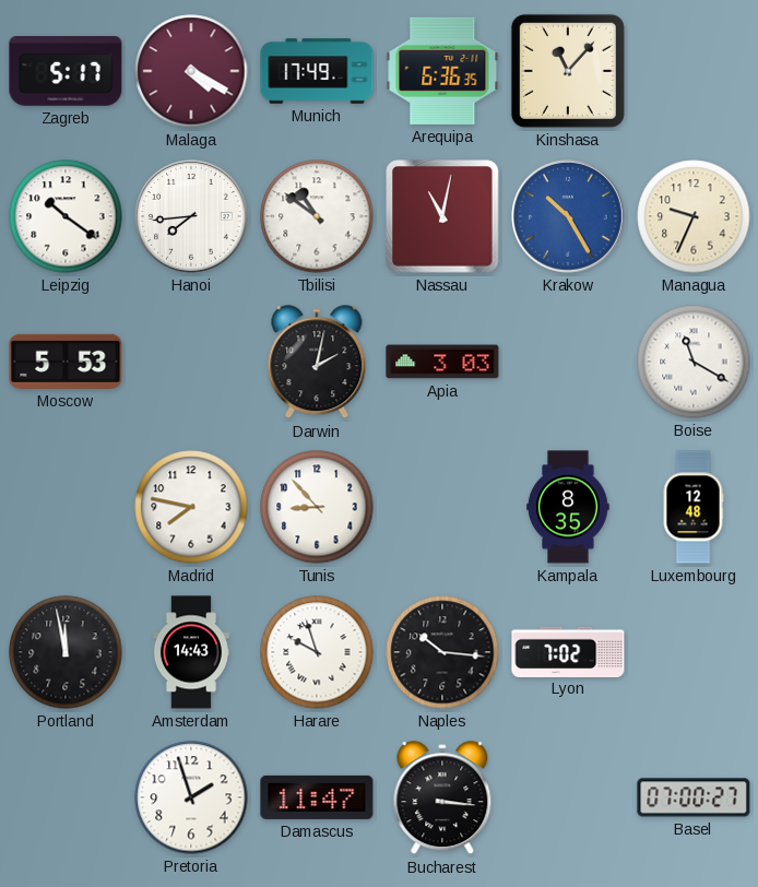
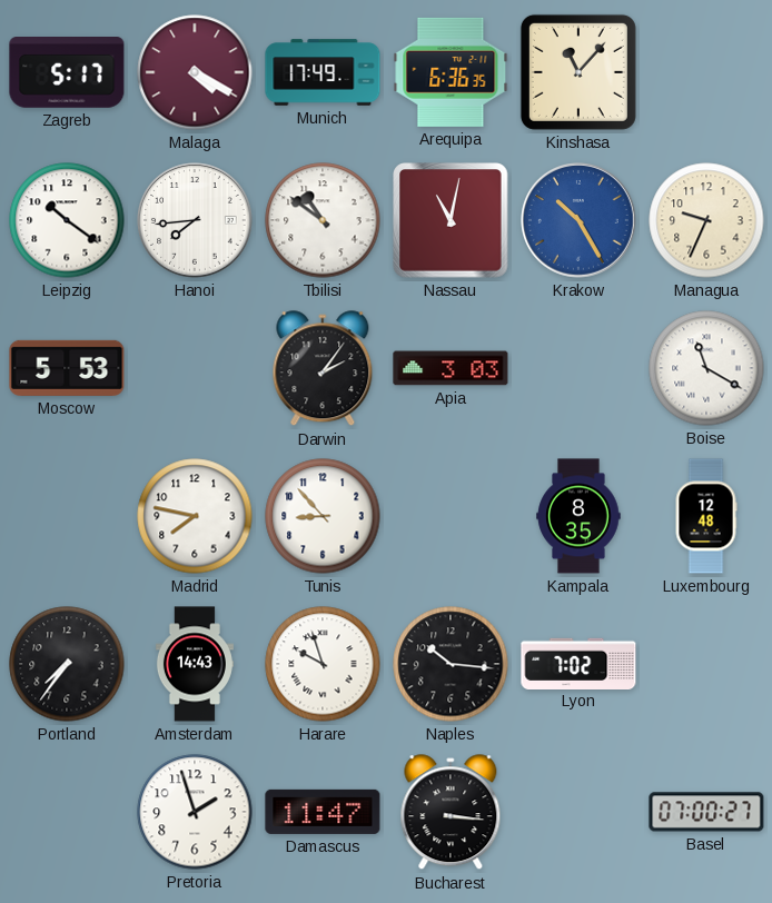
Darwin: 2:02 -> 2:06 (323, 369)
Portland: 11:58 -> 7:36 (67, 664)
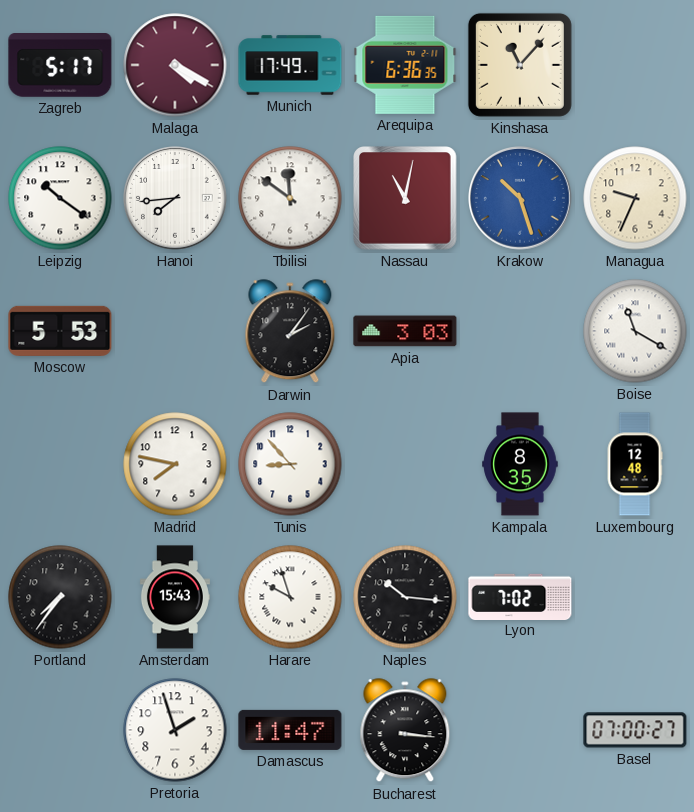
Tbilisi: 10:51 -> 11:51 (290, 198)
Krakow: 10:25 -> 10:27 (521, 199)
Amsterdam: 14:43 -> 15:43 (175, 597)
